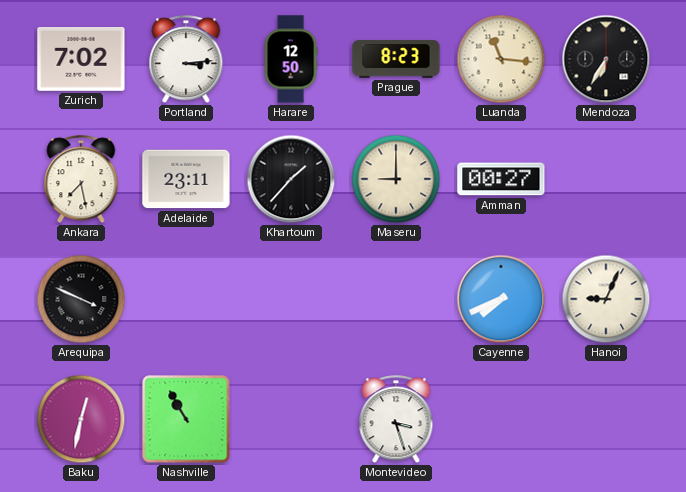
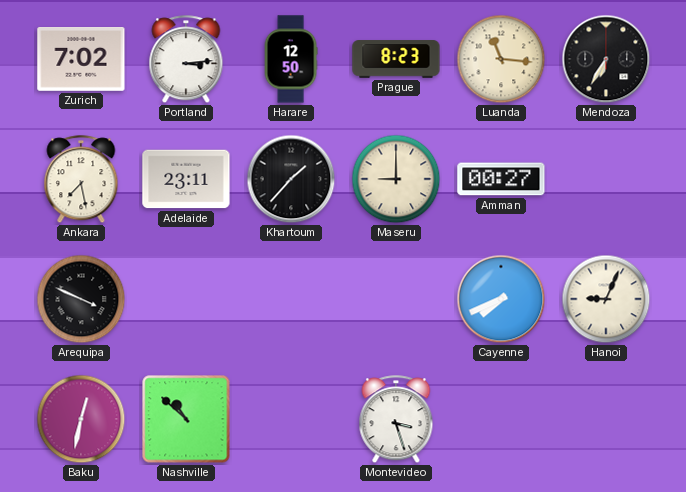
Nashville: 10:55 -> 10:52 (186, 419)
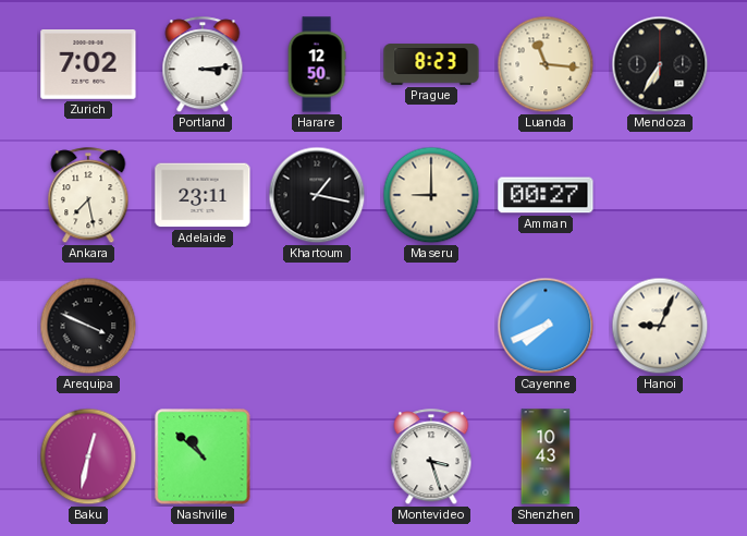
Khartoum: 1:37 -> 1:17 (317, 195)
Shenzhen: none -> 10:43 (546, 456)
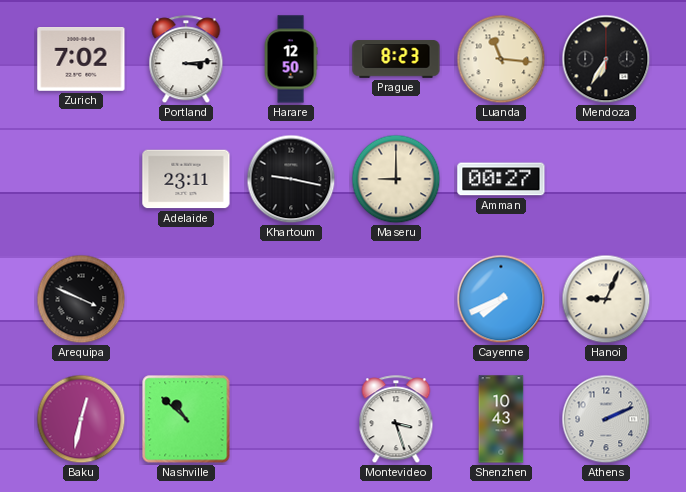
Ankara: 7:28 -> none (88, 196)
Khartoum: 1:17 -> 9:17 (291, 179)
Athens: none -> 2:11 (606, 419)
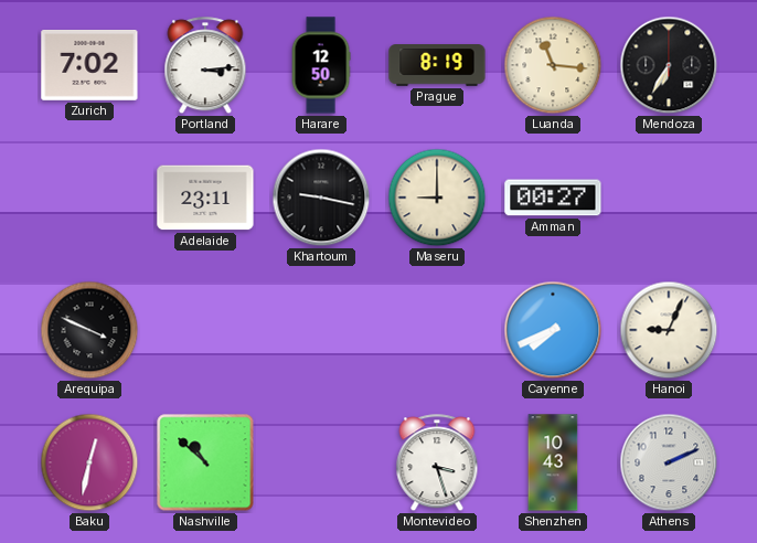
Prague: 8:23 -> 8:19 (437, 65)
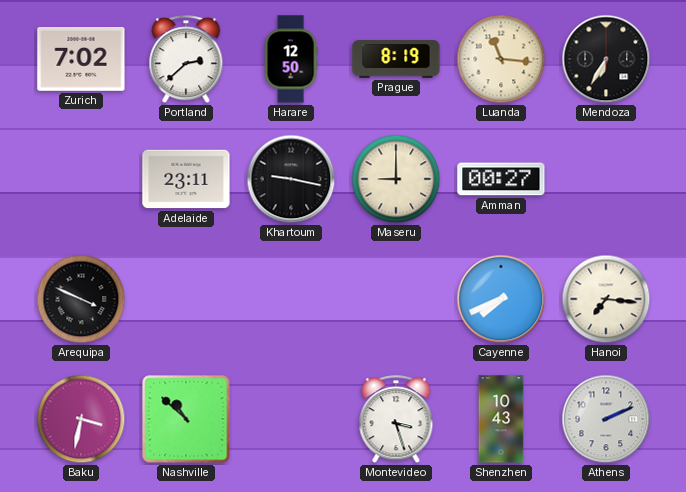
Portland: 3:14 -> 2:38 (186, 60)
Hanoi: 9:04 -> 7:16 (606, 299)
Baku: 12:32 -> 3:32 (81, 419)
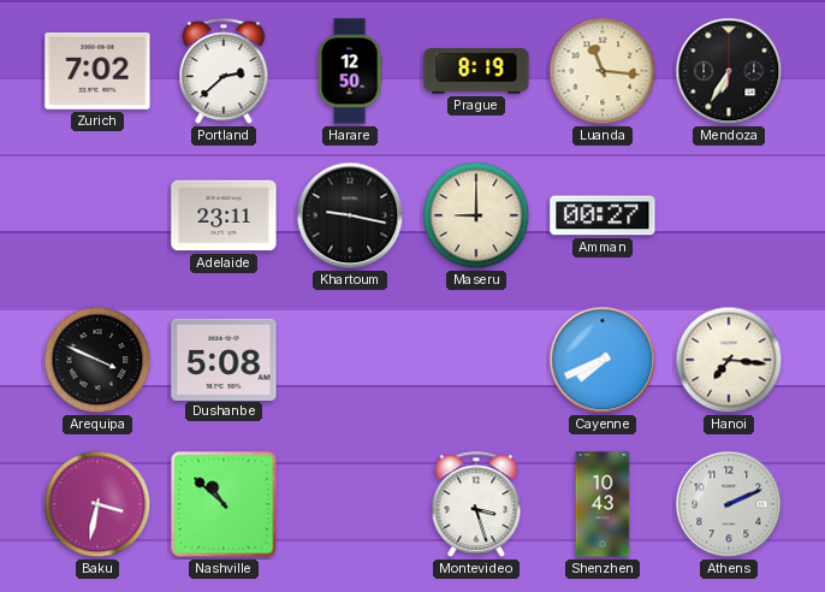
Dushanbe: none -> 5:08 (224, 359)
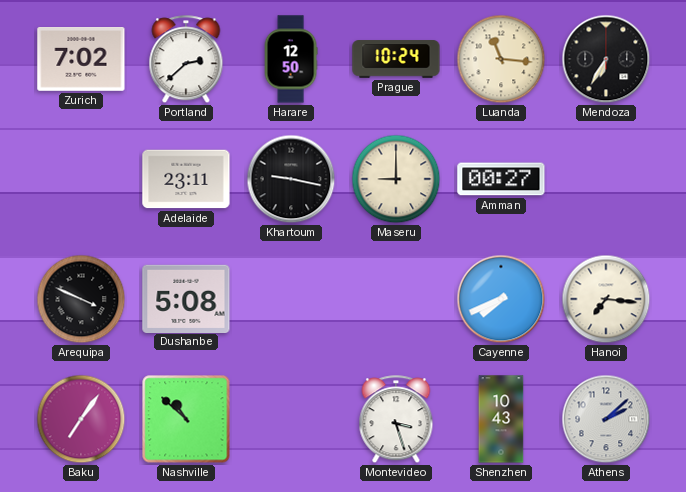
Prague: 8:19 -> 10:24 (396, 59)
Baku: 3:32 -> 7:06 (81, 419)
Athens: 2:11 -> 2:08 (606, 419)
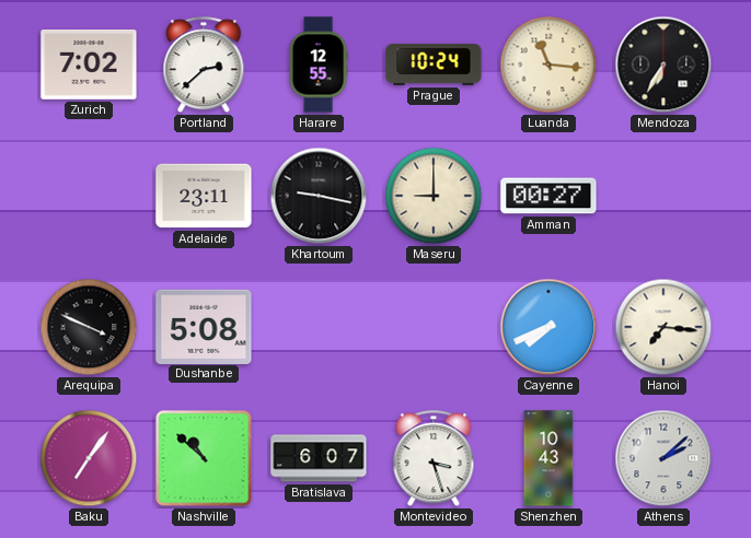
Harare: 12:50 -> 12:55 (319, 65)
Bratislava: none -> 6:07 (319, 458)
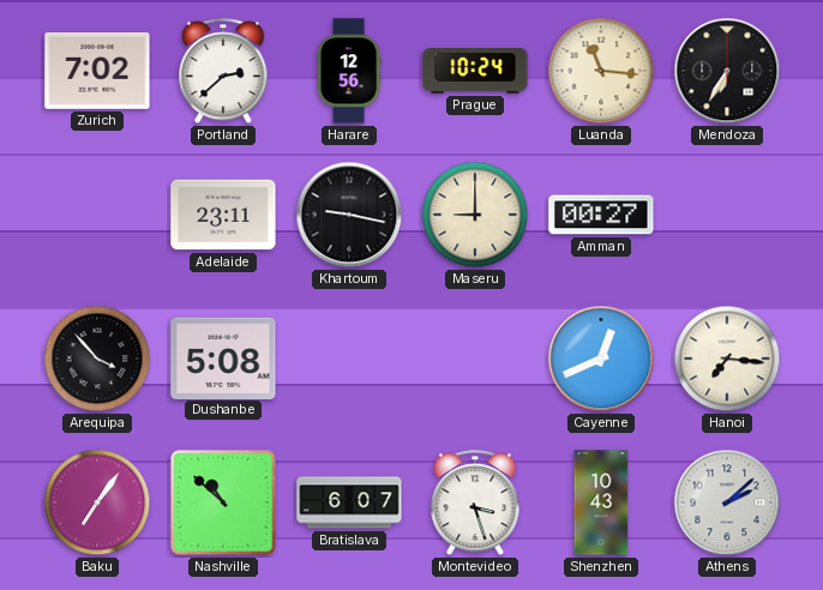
Harare: 12:55 -> 12:56 (349, 71)
Arequipa: 3:49 -> 3:53 (97, 359)
Cayenne: 7:41 -> 12:41 (601, 359)
